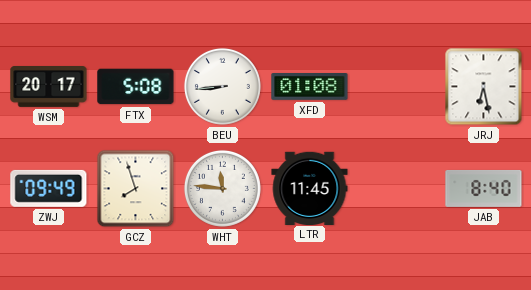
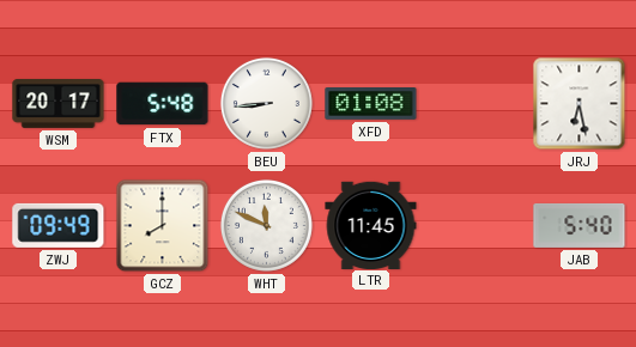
FTX: 5:08 -> 5:48 (163, 104)
GCZ: 7:57 -> 8:00 (163, 226)
WHT: 11:46 -> 11:49 (266, 225)
JAB: 8:40 -> 5:40 (580, 225)
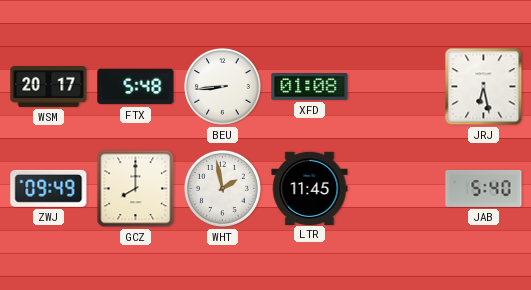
WHT: 11:49 -> 1:58 (222, 188)
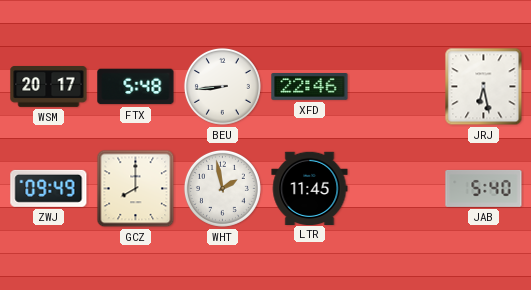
XFD: 01:08 -> 22:46 (310, 87)
